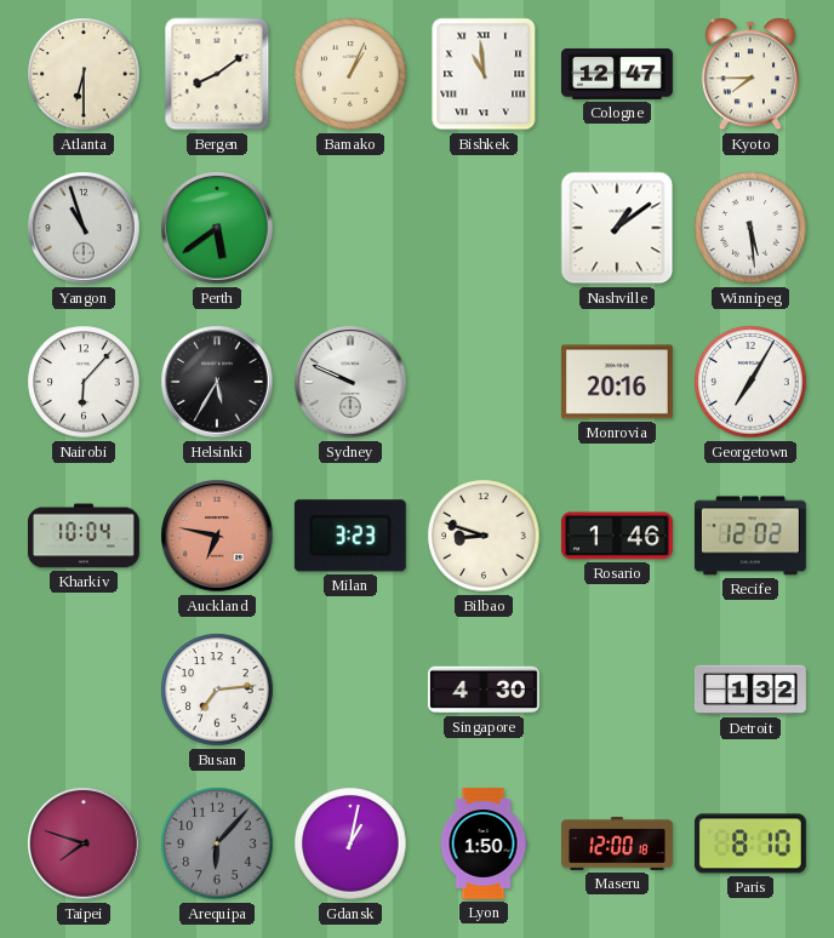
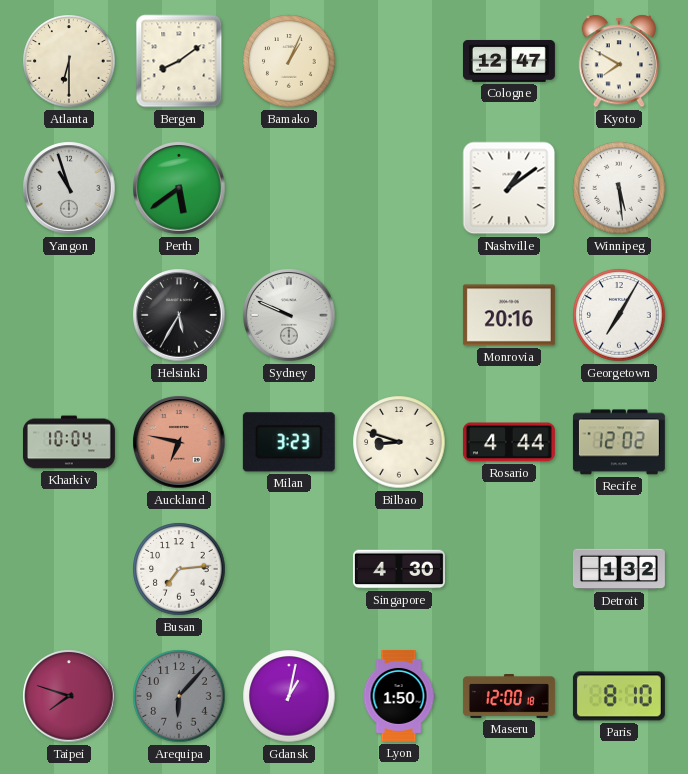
Bishkek: 10:59 -> none (484, 74)
Kyoto: 7:45 -> 7:50 (618, 61)
Nairobi: 6:07 -> none (84, 382)
Rosario: 1:46 -> 4:44 (509, 442)
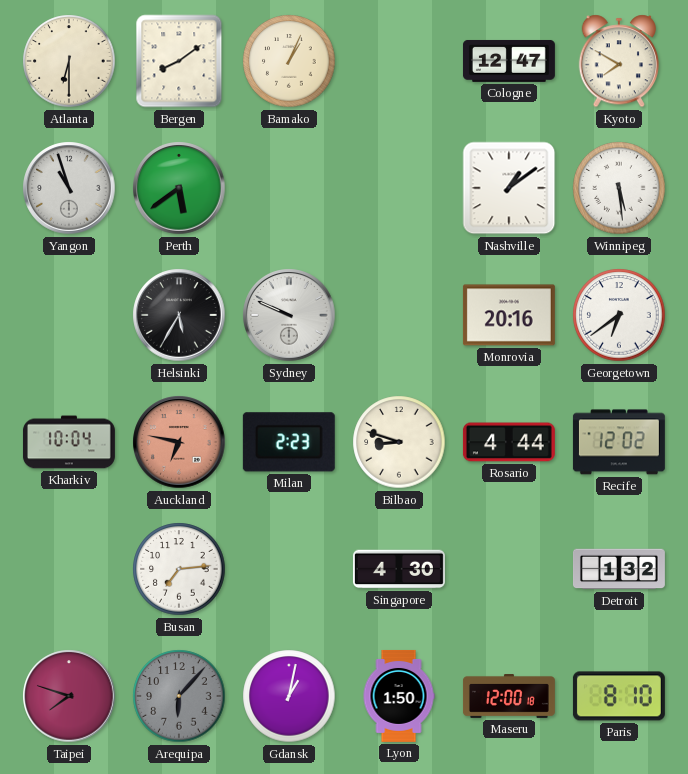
Georgetown: 7:05 -> 6:39 (619, 315)
Milan: 3:23 -> 2:23 (289, 442)
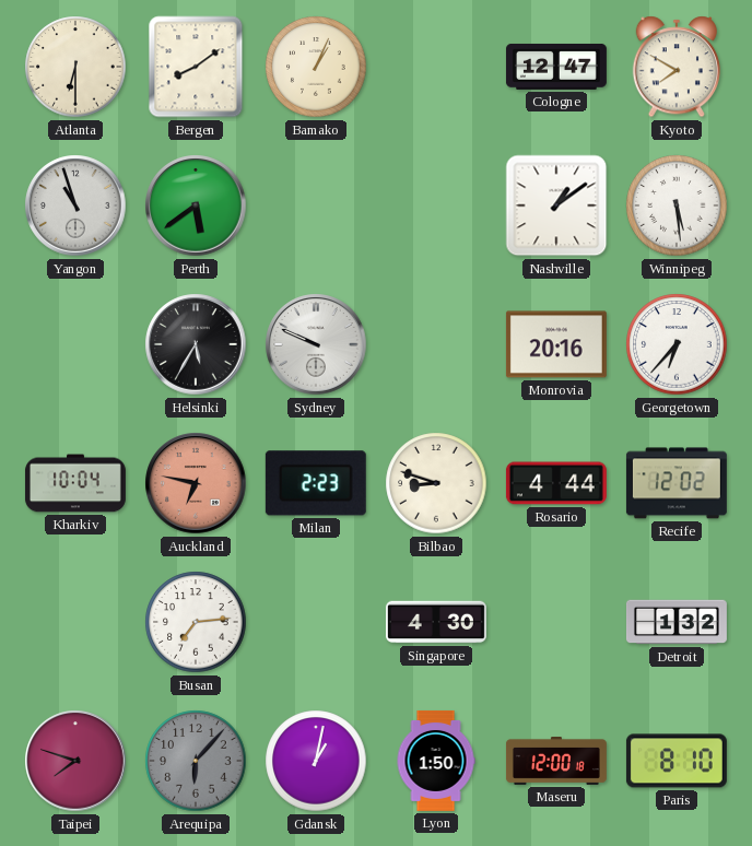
Georgetown: 6:39 -> 6:37 (677, 344)
